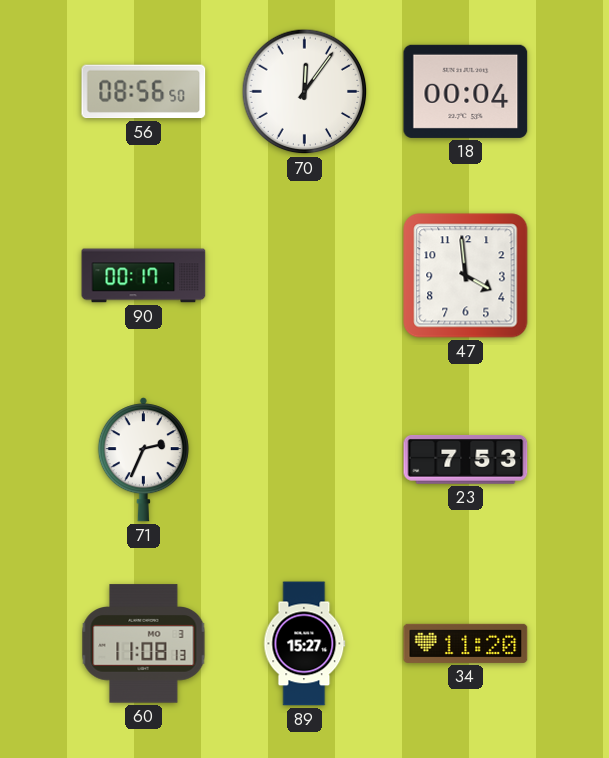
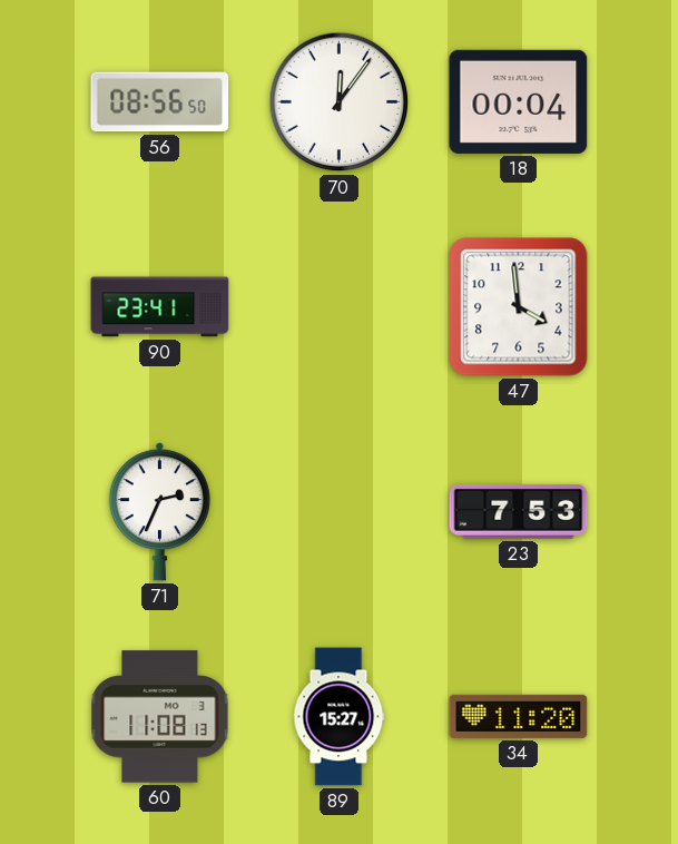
90: 00:17 -> 23:41 (160, 307)
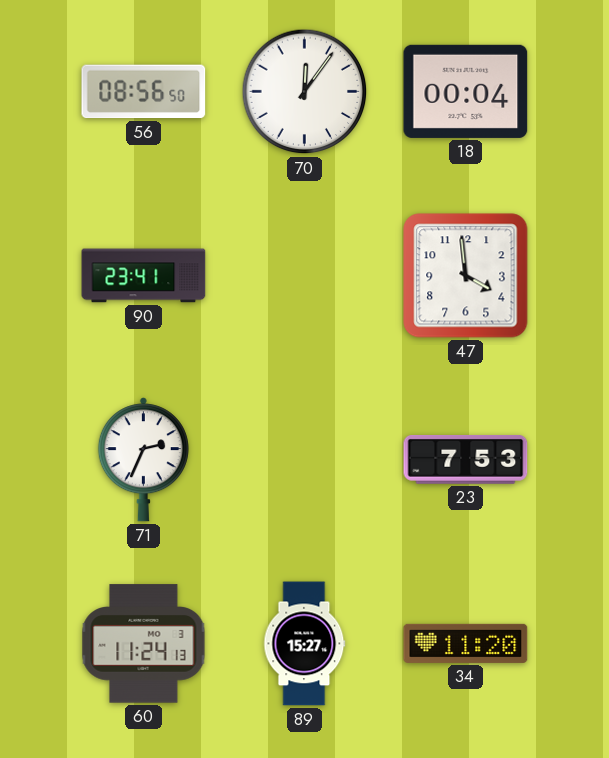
60: 11:08 -> 11:24 (144, 644)
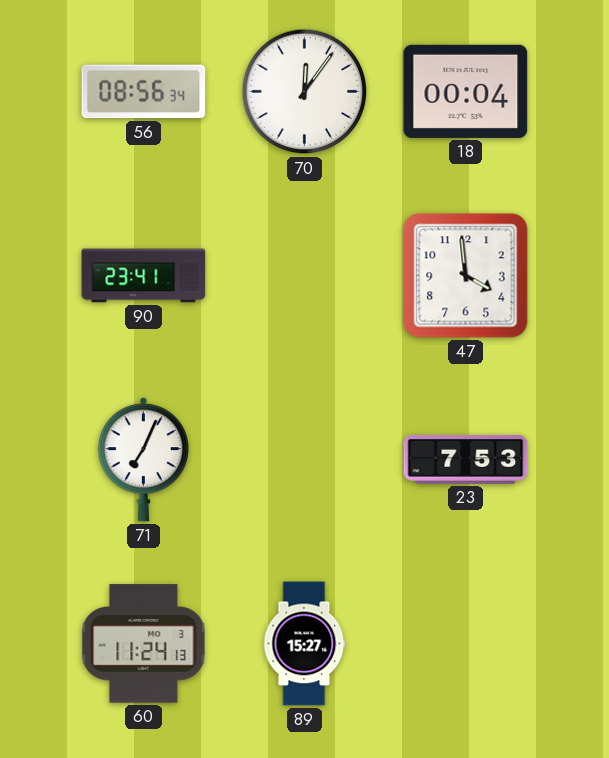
56: 08:56:50 -> 08:56:34 (144, 92)
71: 2:34 -> 7:04 (143, 460)
34: 11:20 -> none (466, 643)
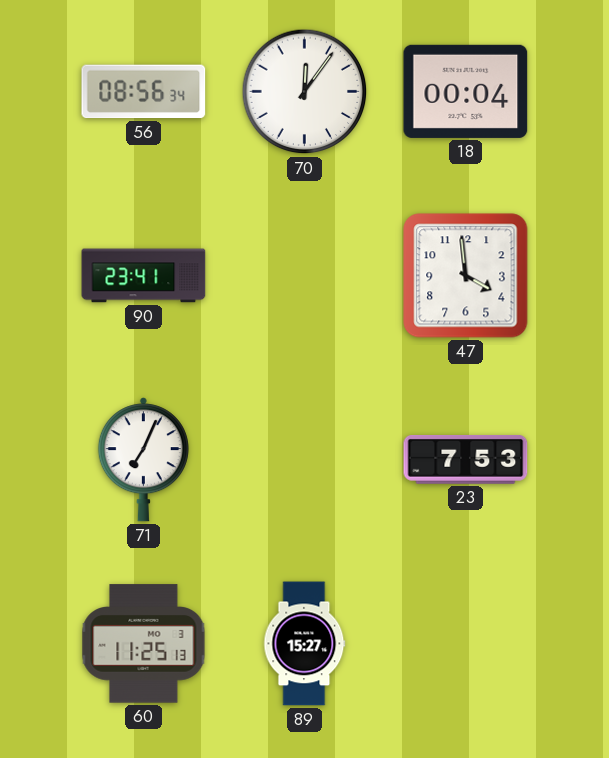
60: 11:24 -> 11:25 (144, 644)
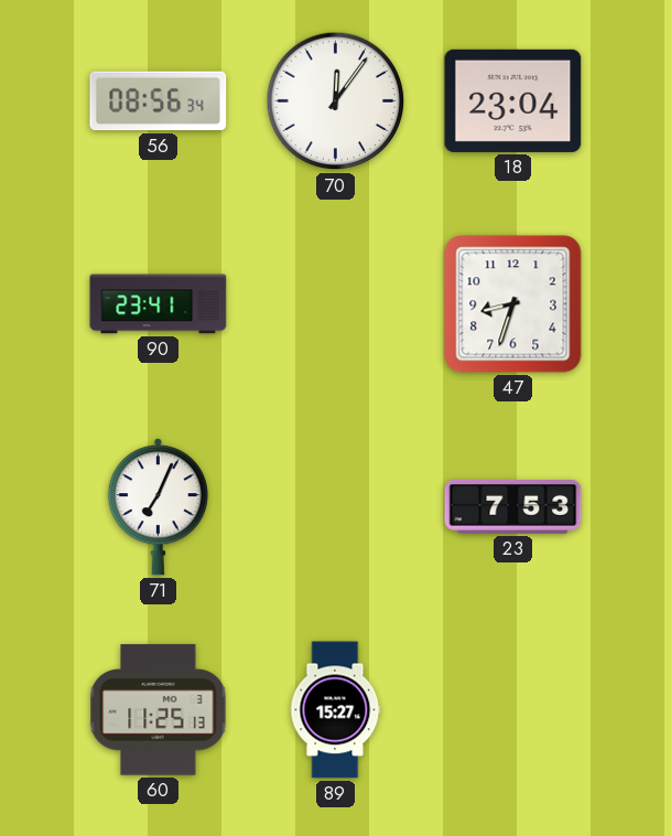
18: 00:04 -> 23:04 (513, 100)
47: 3:59 -> 8:33 (513, 304)
